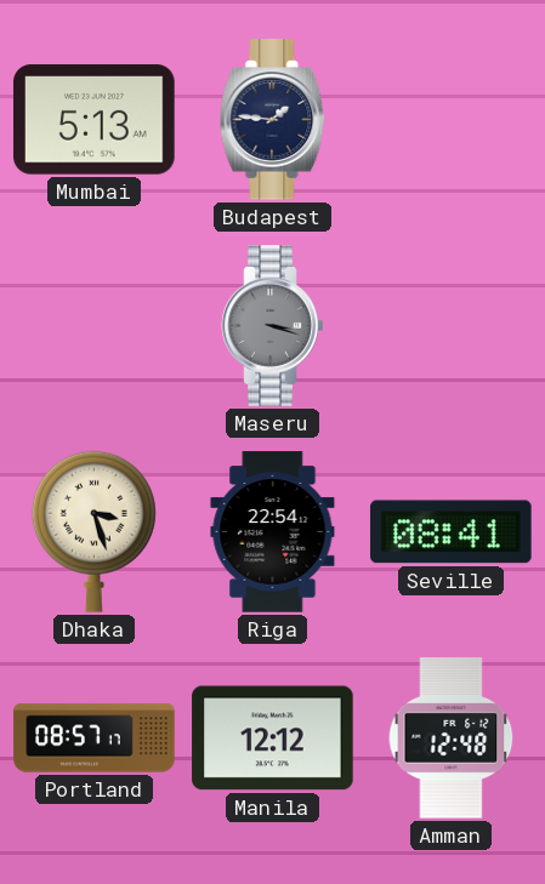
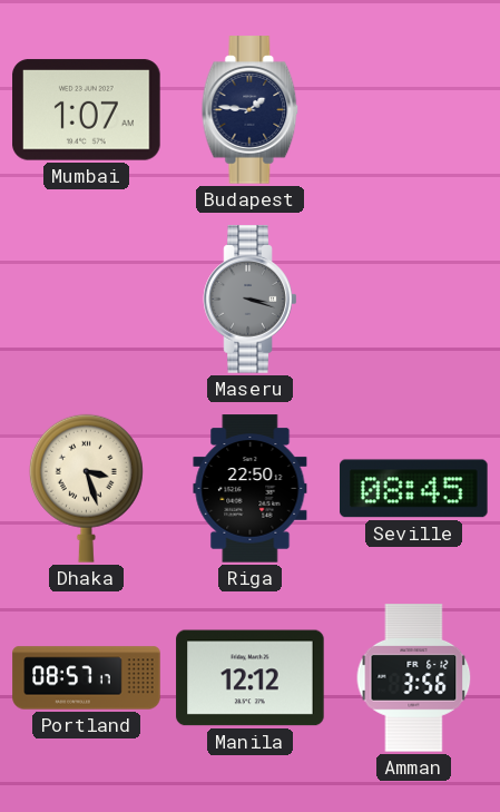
Mumbai: 5:13 -> 1:07 (87, 110)
Riga: 22:54 -> 22:50 (251, 489)
Seville: 08:41 -> 08:45 (414, 489)
Amman: 12:48 -> 3:56 (414, 678)
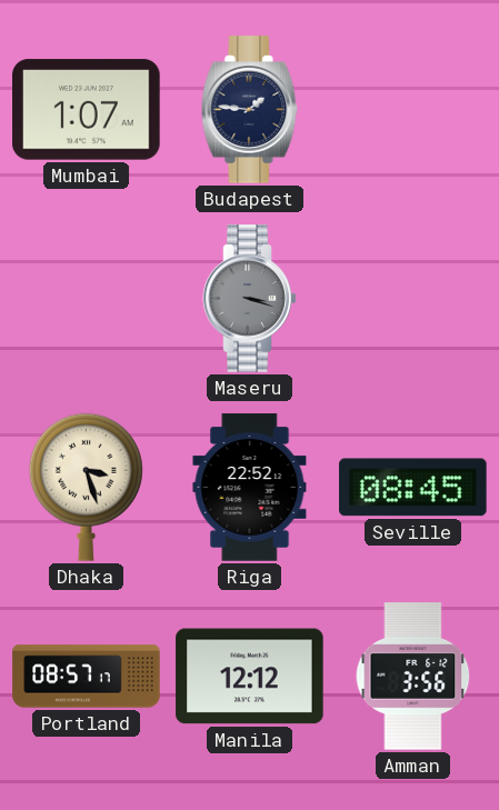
Riga: 22:50 -> 22:52 (250, 488)
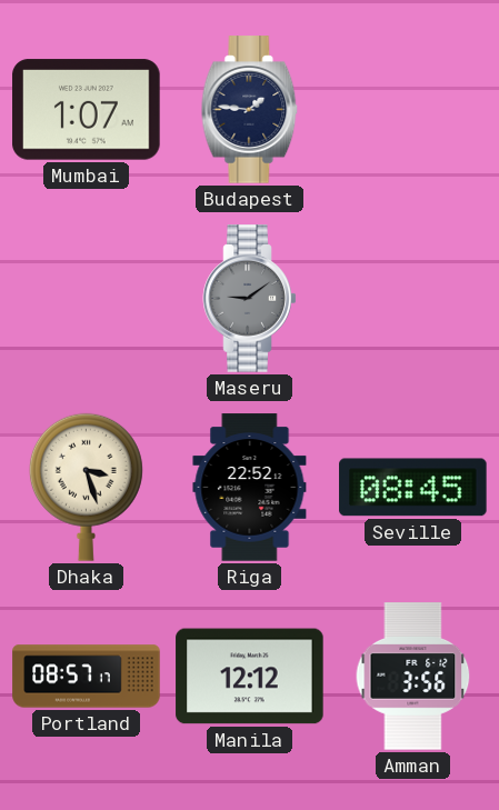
Maseru: 3:18 -> 9:09 (250, 299)
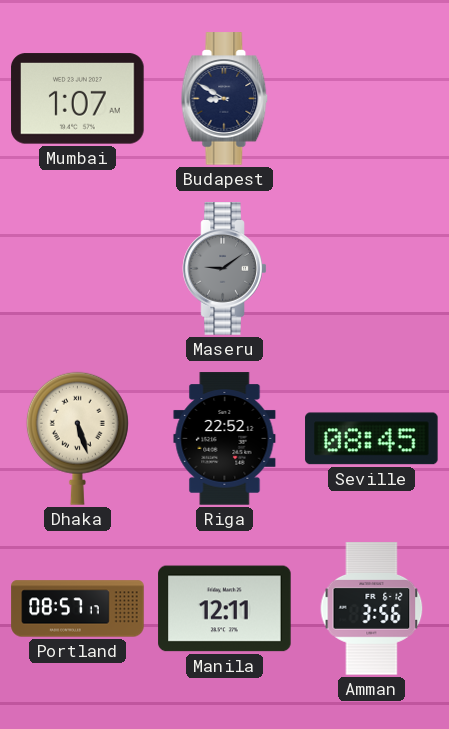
Budapest: 1:46 -> 8:50 (225, 99)
Dhaka: 3:27 -> 5:27 (77, 438)
Manila: 12:12 -> 12:11 (225, 609)
